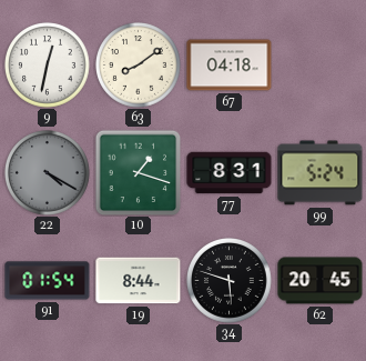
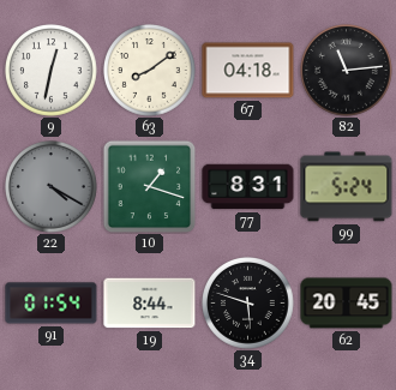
82: none -> 11:14 (347, 71)
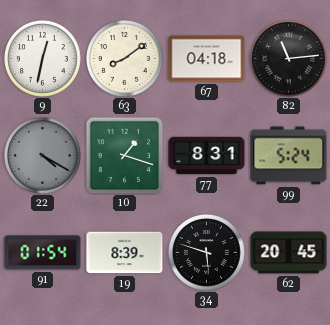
19: 8:44 -> 8:39 (125, 253)
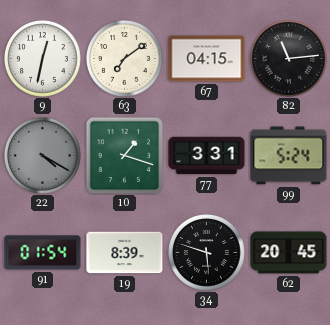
63: 8:09 -> 7:09 (125, 59)
67: 04:18 -> 04:15 (207, 59)
77: 8:31 -> 3:31 (207, 156)
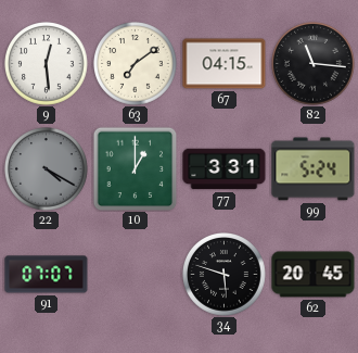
9: 12:32 -> 12:29 (47, 64)
82: 11:14 -> 11:16 (314, 64)
10: 1:18 -> 1:00 (135, 168)
91: 01:54 -> 07:07 (47, 275)
19: 8:39 -> none (125, 253)
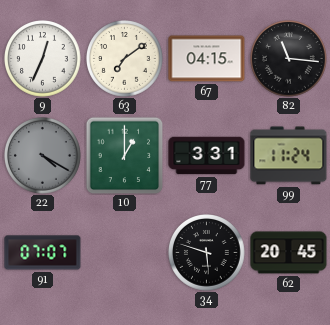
9: 12:29 -> 12:34 (43, 59)
99: 5:24 -> 11:24 (289, 156)
